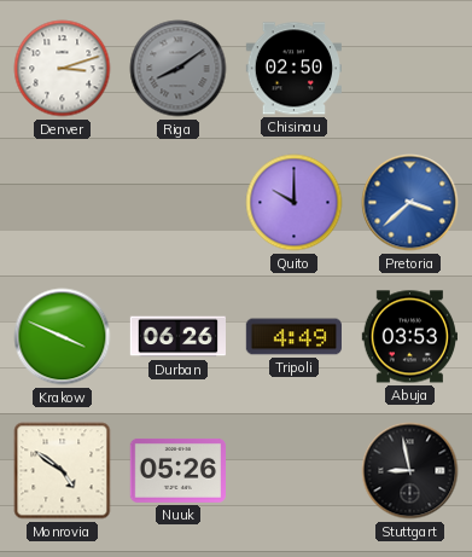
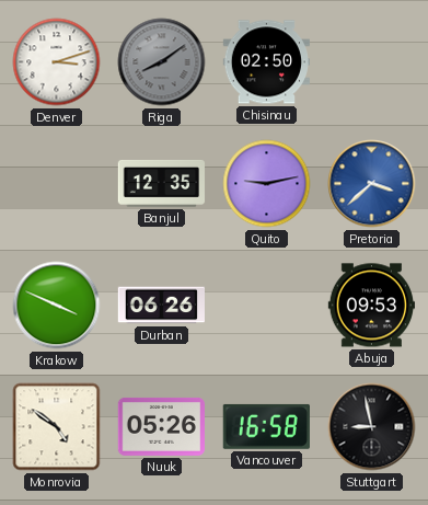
Banjul: none -> 12:35 (162, 183)
Quito: 10:00 -> 9:13 (267, 184)
Tripoli: 4:49 -> none (295, 337)
Abuja: 03:53 -> 09:53 (371, 306)
Vancouver: none -> 16:58 (266, 426)
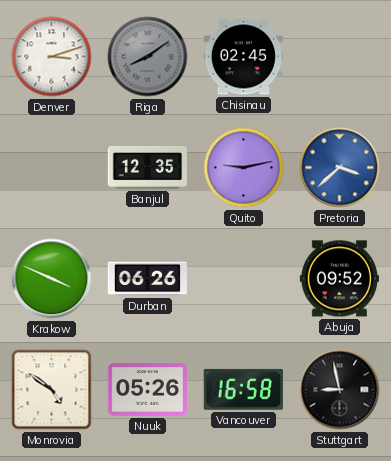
Chisinau: 02:50 -> 02:45 (243, 57)
Abuja: 09:53 -> 09:52 (339, 279)
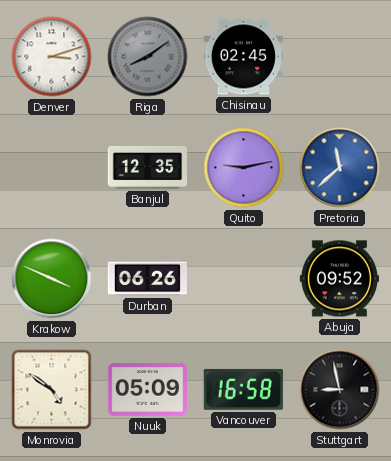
Pretoria: 3:38 -> 11:38 (340, 168)
Nuuk: 05:26 -> 05:09 (147, 389)
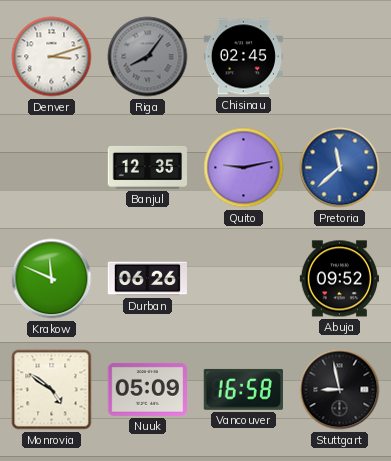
Riga: 8:09 -> 8:06 (148, 57)
Krakow: 3:49 -> 11:49 (52, 279)
